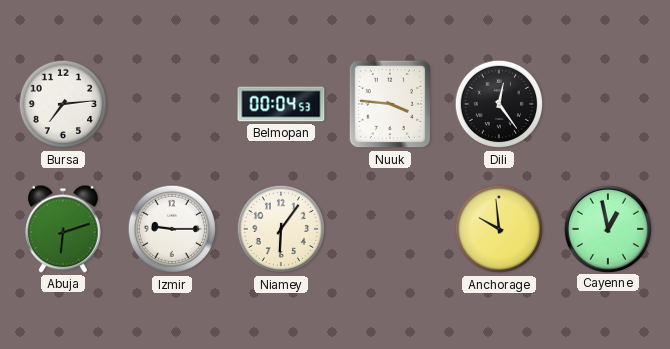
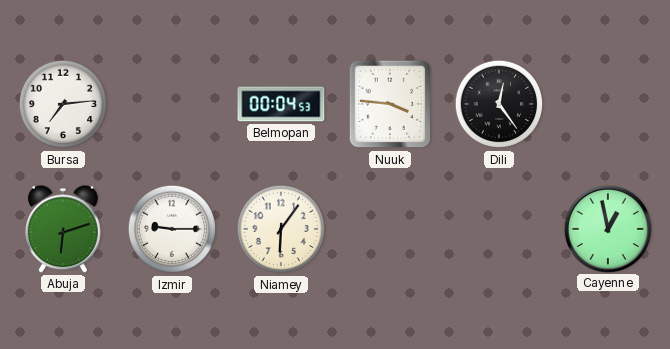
Anchorage: 9:59 -> none (499, 229)
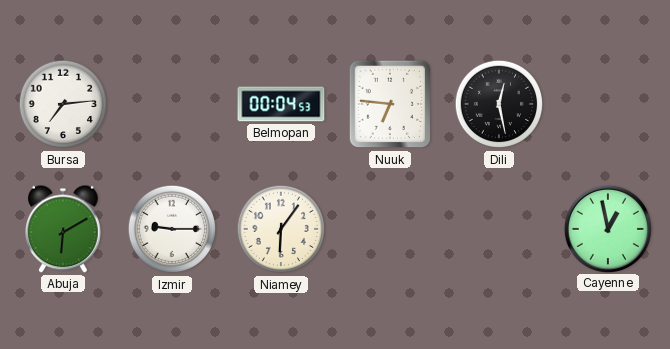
Nuuk: 3:46 -> 6:46 (390, 104)
Dili: 12:24 -> 12:28 (499, 104)
Abuja: 6:12 -> 6:10 (64, 229)
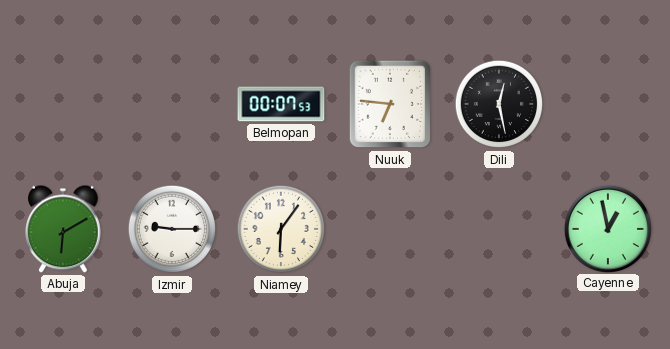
Bursa: 7:14 -> none (63, 104)
Belmopan: 00:04 -> 00:07 (281, 104)
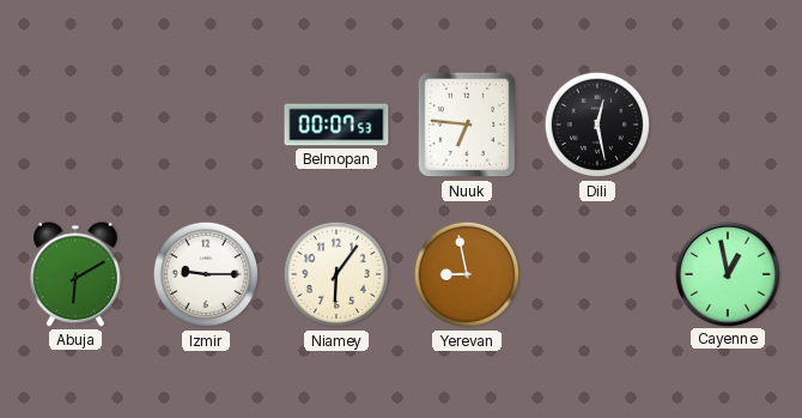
Yerevan: none -> 8:58 (467, 274)
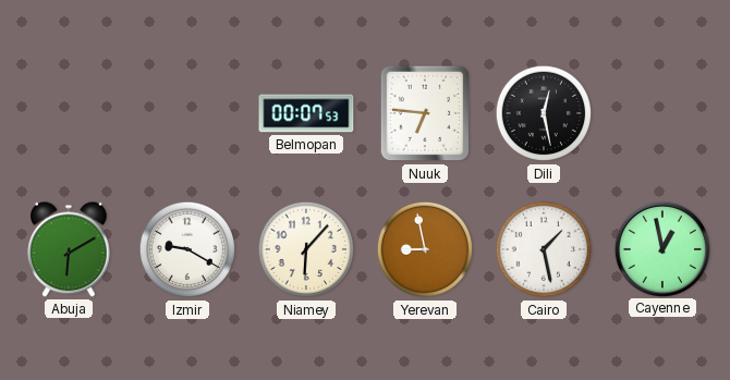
Izmir: 9:15 -> 9:20 (187, 249)
Niamey: 6:06 -> 6:07 (306, 249)
Cairo: none -> 1:28 (544, 249)
